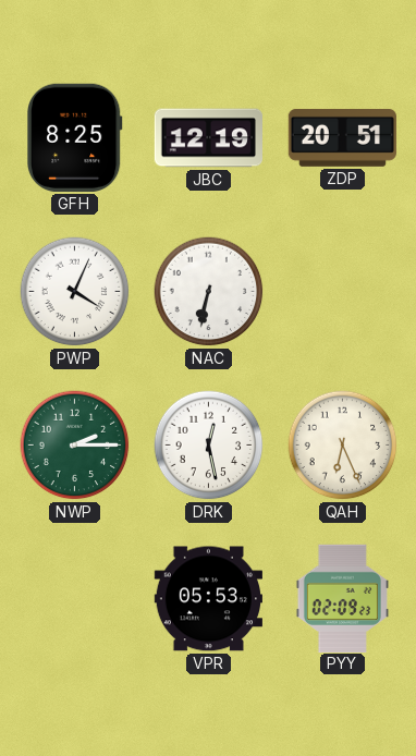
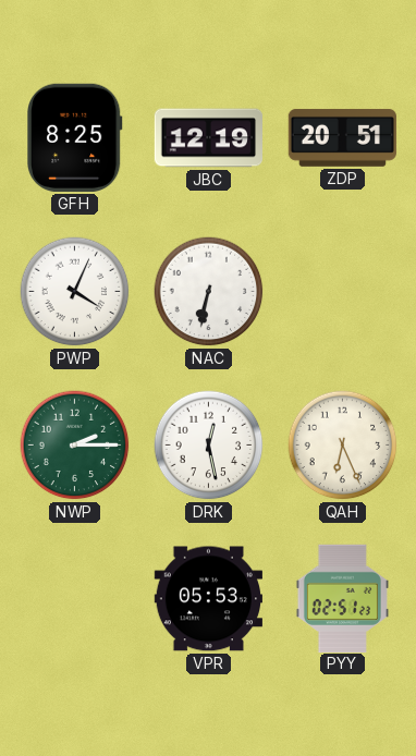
PYY: 02:09 -> 02:51 (342, 598)
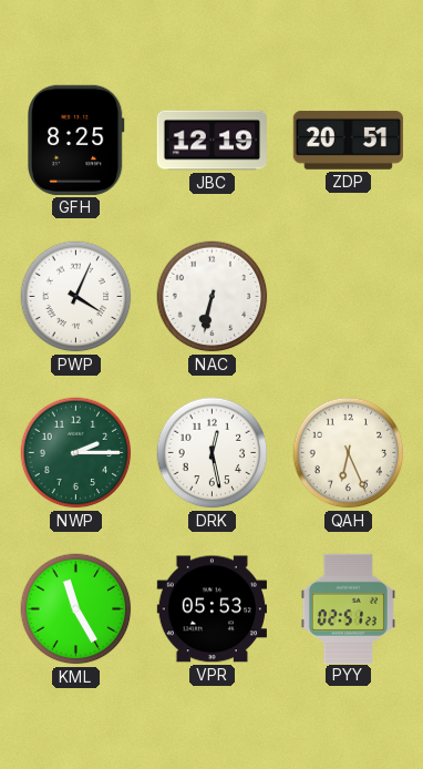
KML: none -> 11:25 (76, 609)
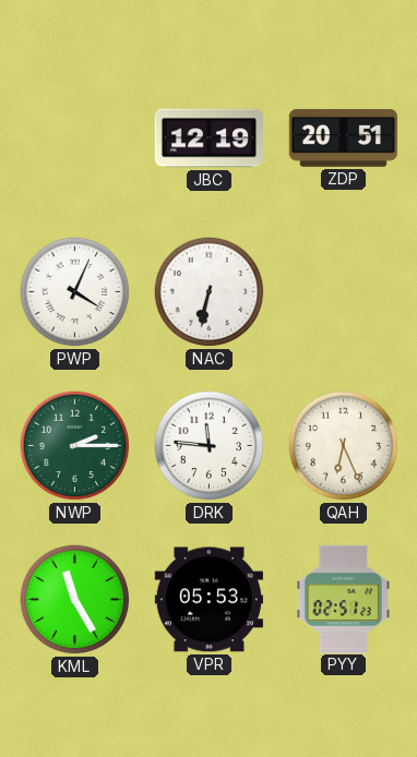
GFH: 8:25 -> none (76, 140)
DRK: 12:28 -> 11:46 (210, 446)
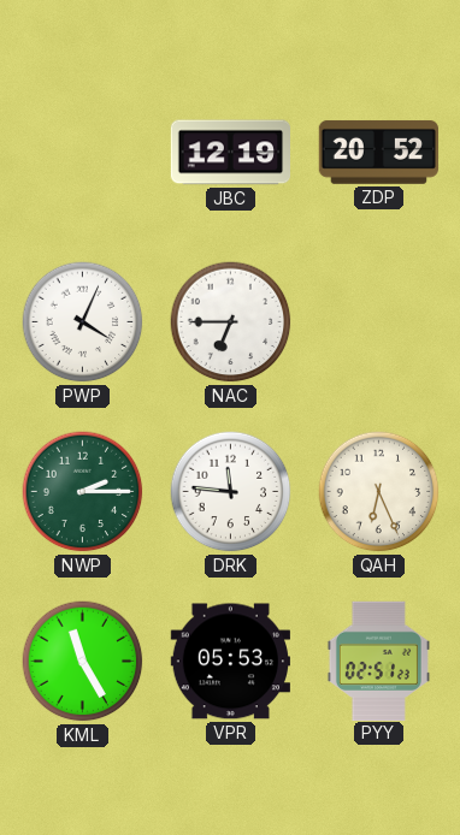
ZDP: 20:51 -> 20:52 (378, 152)
NAC: 6:32 -> 6:45 (231, 322)
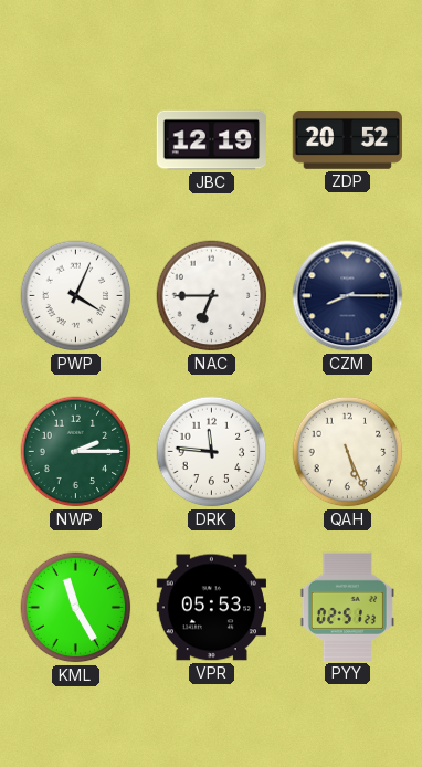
CZM: none -> 8:15 (348, 296)
QAH: 6:26 -> 5:26 (348, 452)
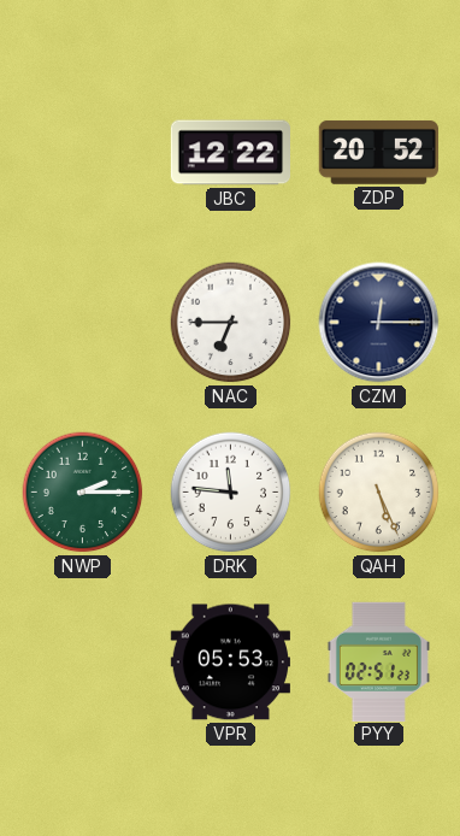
JBC: 12:19 -> 12:22 (230, 153)
PWP: 4:04 -> none (76, 296)
CZM: 8:15 -> 12:15 (379, 323)
KML: 11:25 -> none (76, 608)
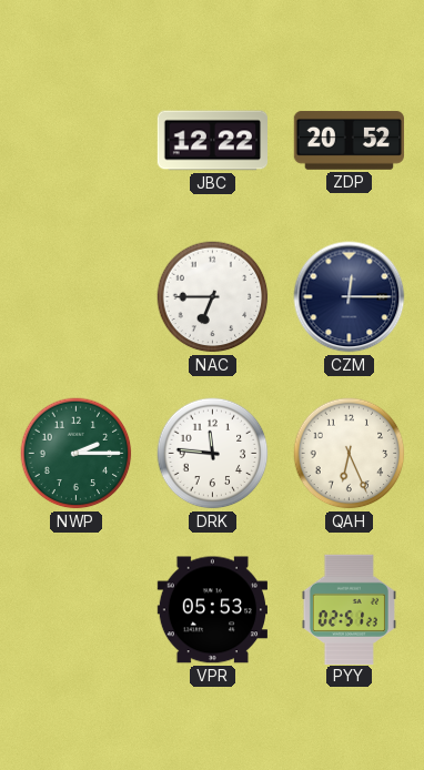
QAH: 5:26 -> 6:26 (350, 454)
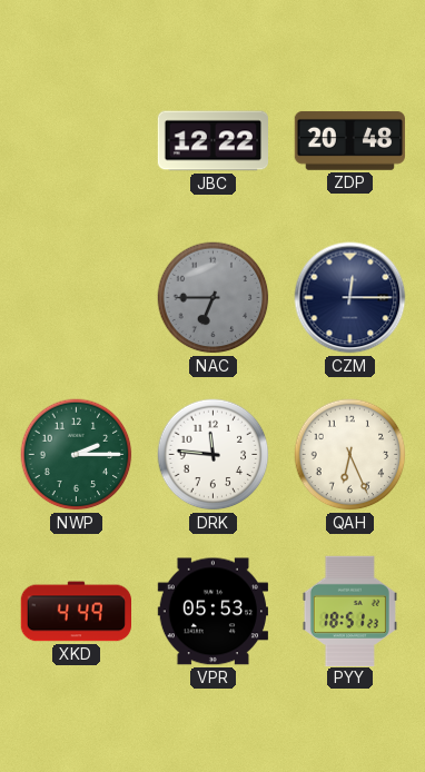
ZDP: 20:52 -> 20:48 (349, 140)
NAC dial: white -> grey (214, 298)
XKD: none -> 4:49 (76, 612)
PYY: 02:51 -> 18:51 (349, 611)
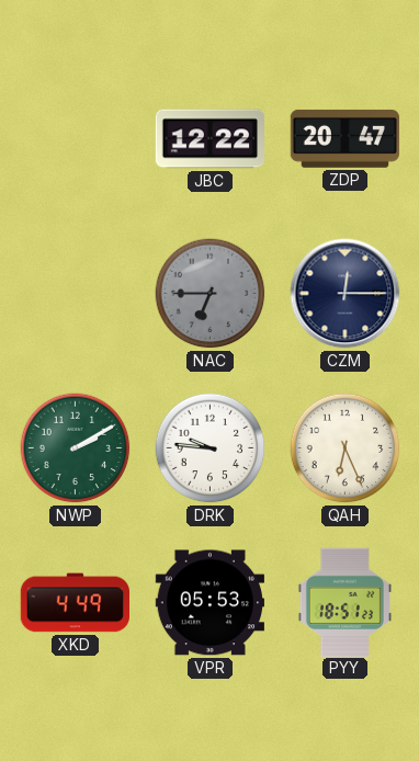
ZDP: 20:48 -> 20:47 (344, 138)
NWP: 2:15 -> 2:10 (76, 448)
DRK: 11:46 -> 9:46 (211, 448)
